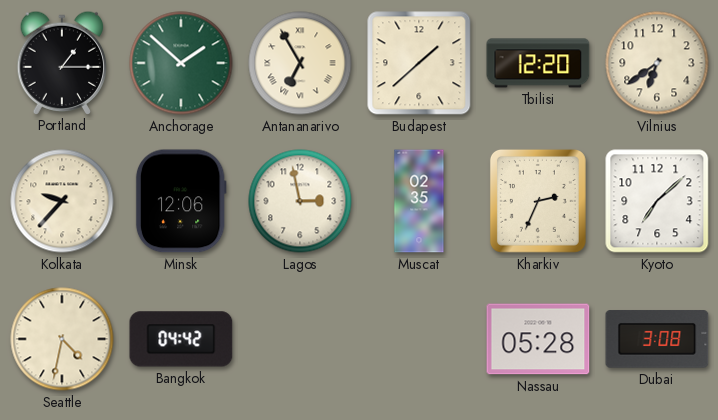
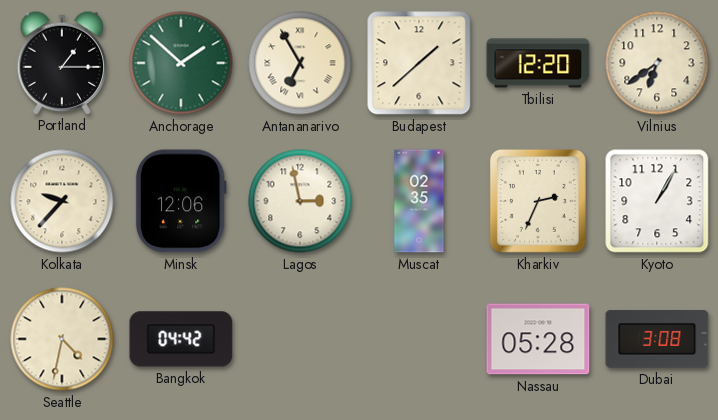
Kyoto: 7:08 -> 1:05 (657, 201)
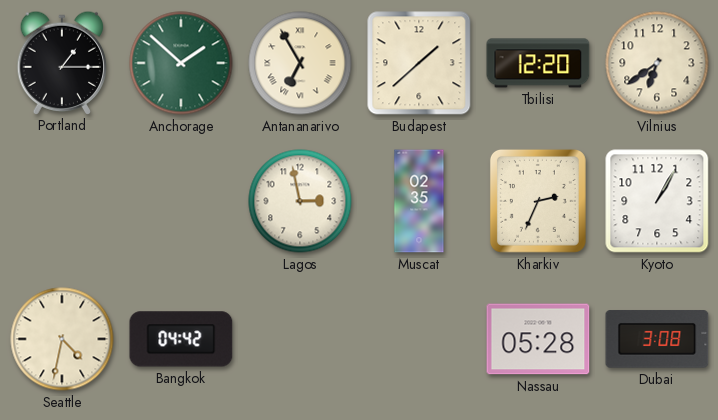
Kolkata: 9:37 -> none (62, 201)
Minsk: 12:06 -> none (181, 201)
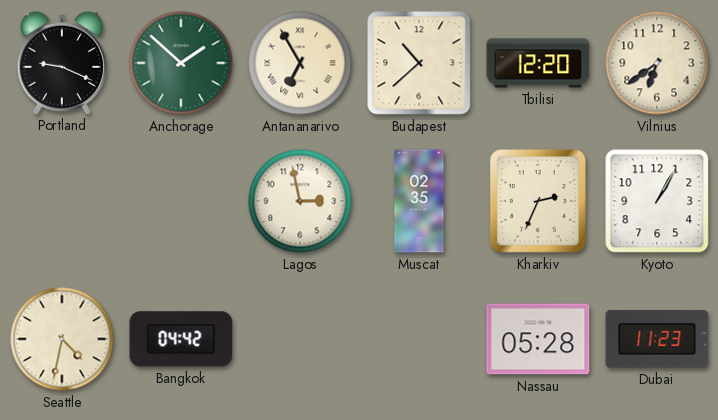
Portland: 1:15 -> 9:19 (62, 62)
Budapest: 1:38 -> 10:38 (419, 63)
Dubai: 3:08 -> 11:23 (657, 339)
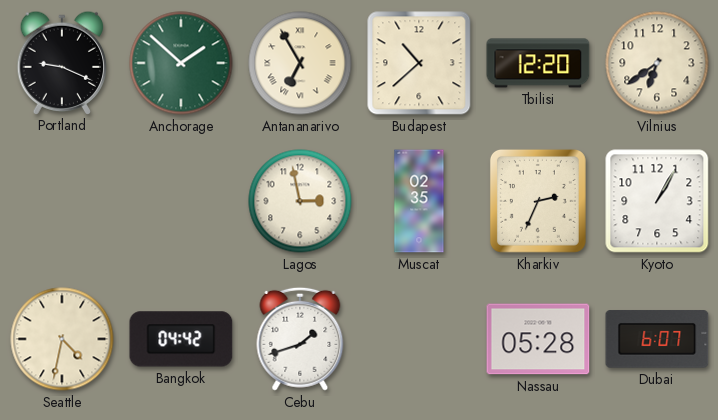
Cebu: none -> 1:42 (300, 339)
Dubai: 11:23 -> 6:07 (657, 339)
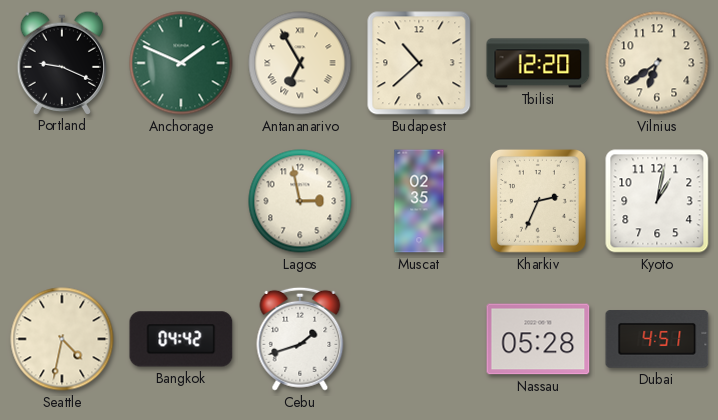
Anchorage: 1:52 -> 1:49 (181, 63)
Kyoto: 1:05 -> 1:02 (657, 201)
Dubai: 6:07 -> 4:51 (657, 339)
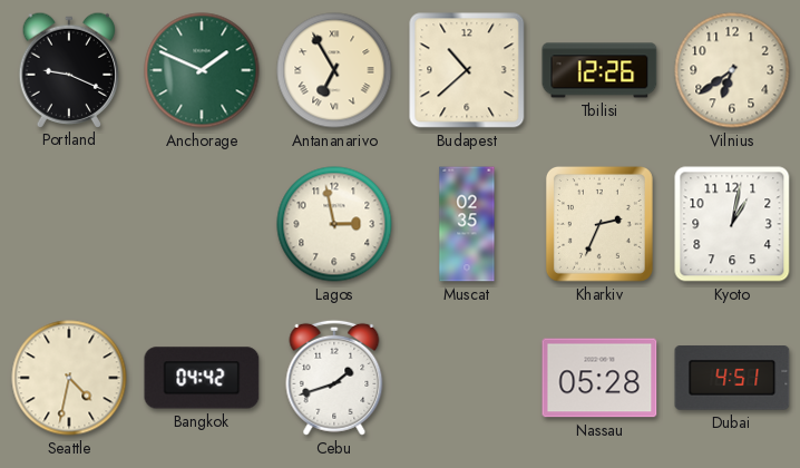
Tbilisi: 12:20 -> 12:26 (599, 70)
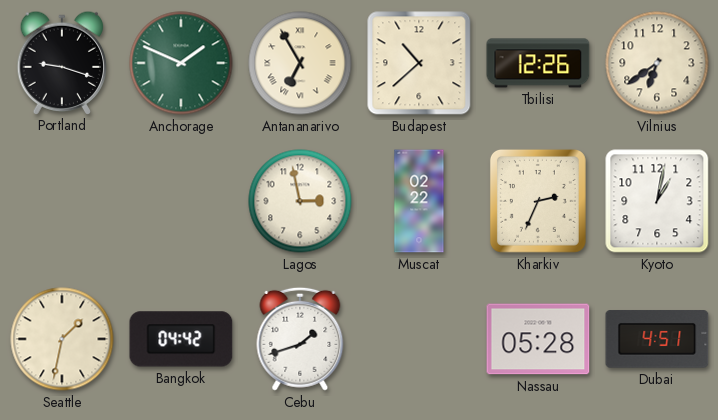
Portland: 9:19 -> 9:18 (62, 62)
Muscat: 02:35 -> 02:22 (419, 201)
Seattle: 4:32 -> 1:32 (62, 339)
